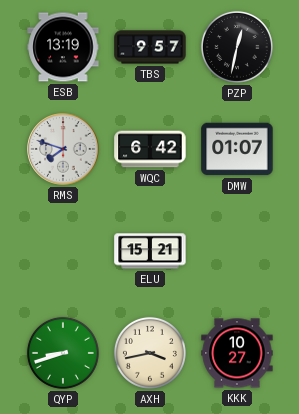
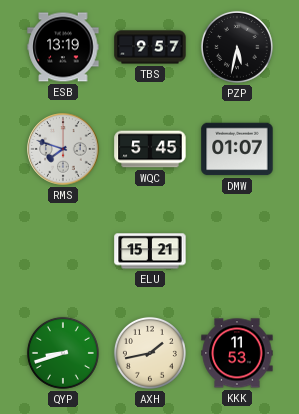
PZP: 12:32 -> 5:32 (237, 47)
WQC: 6:42 -> 5:45 (150, 149)
AXH: 3:43 -> 1:43 (150, 353)
KKK: 10:27 -> 11:53 (237, 353)
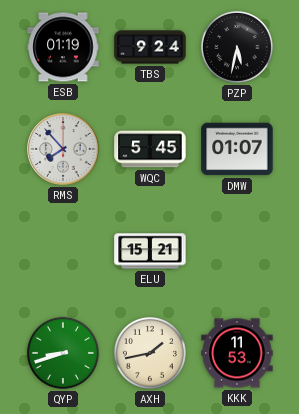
ESB: 13:19 -> 01:19 (63, 47)
TBS: 9:57 -> 9:24 (150, 47)
RMS: 7:48 -> 7:53 (63, 149)
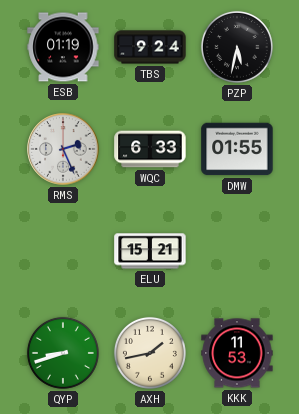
RMS: 7:53 -> 2:26 (63, 149)
WQC: 5:45 -> 6:33 (150, 149)
DMW: 01:07 -> 01:55 (237, 149)
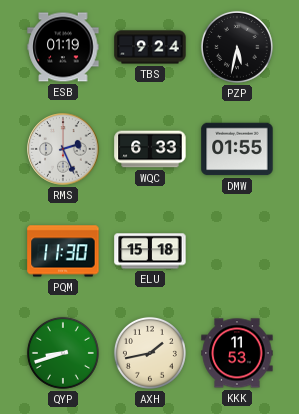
PQM: none -> 11:30 (63, 251)
ELU: 15:21 -> 15:18 (150, 251)
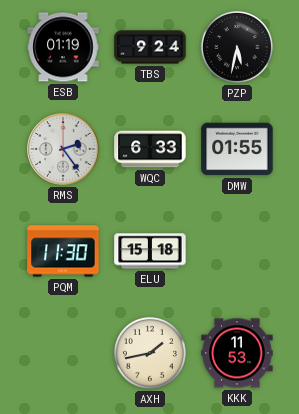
RMS: 2:26 -> 2:24 (63, 149)
QYP: 8:42 -> none (63, 353)
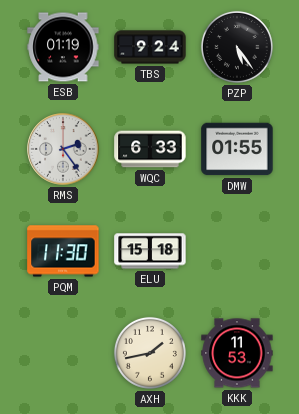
PZP: 5:32 -> 5:24 (237, 47)
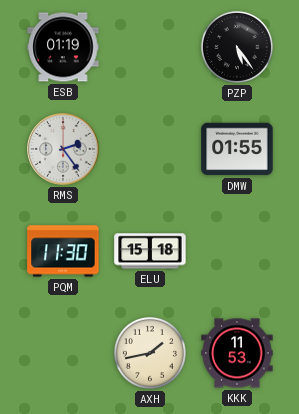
TBS: 9:24 -> none (150, 47)
WQC: 6:33 -> none (150, 149)
